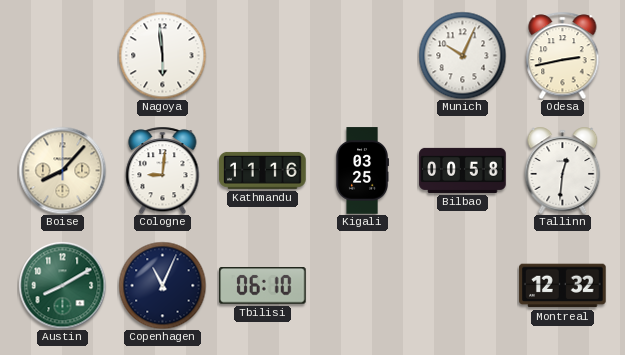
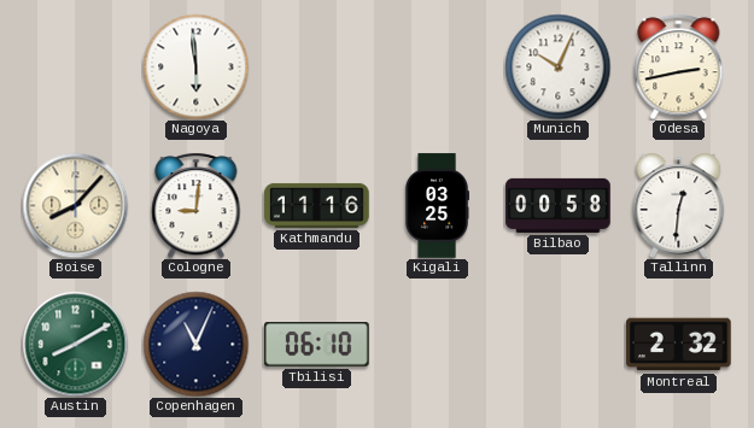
Montreal: 12:32 -> 2:32 (679, 345)
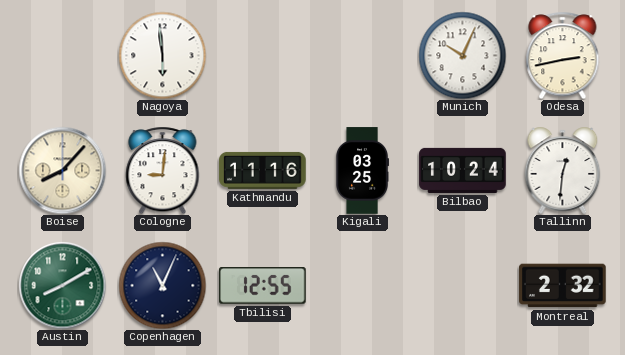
Bilbao: 00:58 -> 10:24 (463, 170)
Tbilisi: 06:10 -> 12:55 (263, 286)
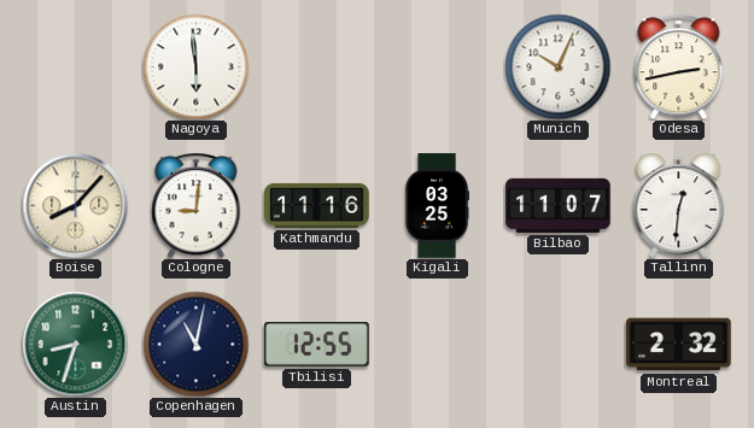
Bilbao: 10:24 -> 11:07 (559, 205)
Austin: 8:10 -> 8:33 (75, 344)
Copenhagen: 11:04 -> 11:02 (195, 344)
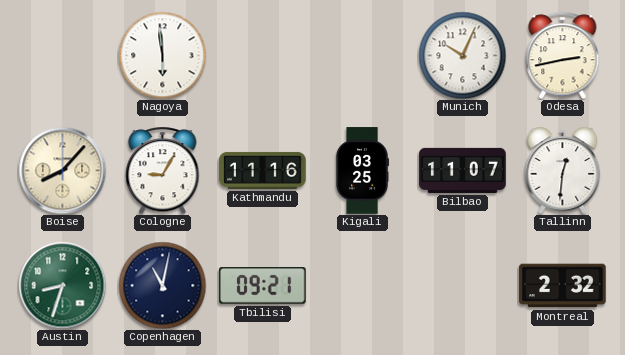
Cologne: 9:01 -> 9:05 (163, 170)
Tbilisi: 12:55 -> 09:21 (263, 286)
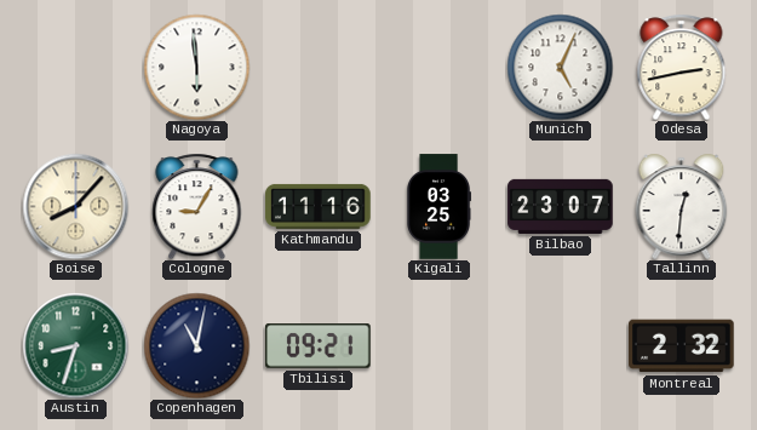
Munich: 10:04 -> 5:04 (560, 67)
Bilbao: 11:07 -> 23:07 (561, 206)
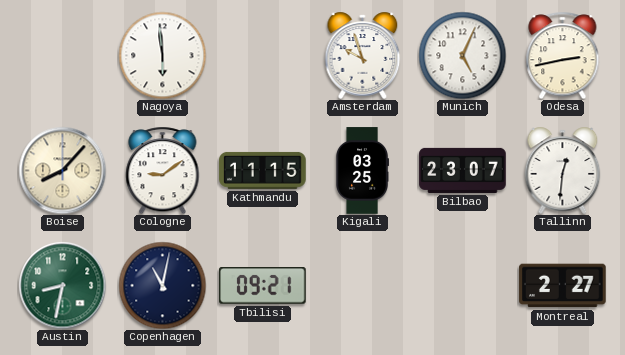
Amsterdam: none -> 9:57 (363, 55)
Cologne: 9:05 -> 9:09 (163, 170)
Kathmandu: 11:16 -> 11:15 (263, 170)
Austin: 8:33 -> 8:32 (62, 285)
Montreal: 2:32 -> 2:27 (563, 286)
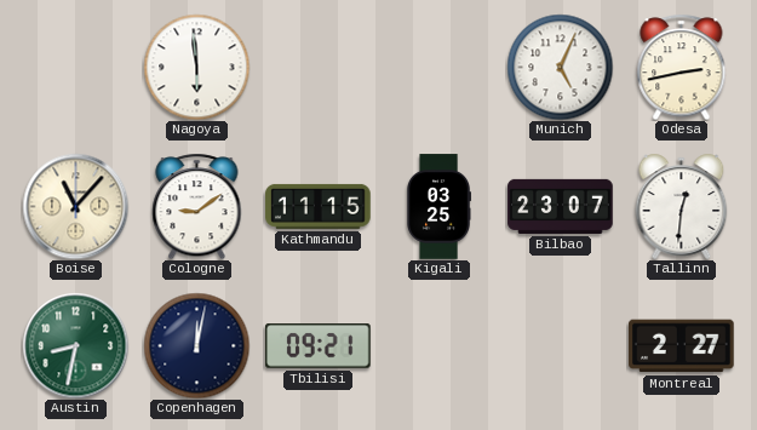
Amsterdam: 9:57 -> none (363, 55)
Boise: 8:07 -> 11:07 (75, 206)
Copenhagen: 11:02 -> 12:02 (196, 345)
